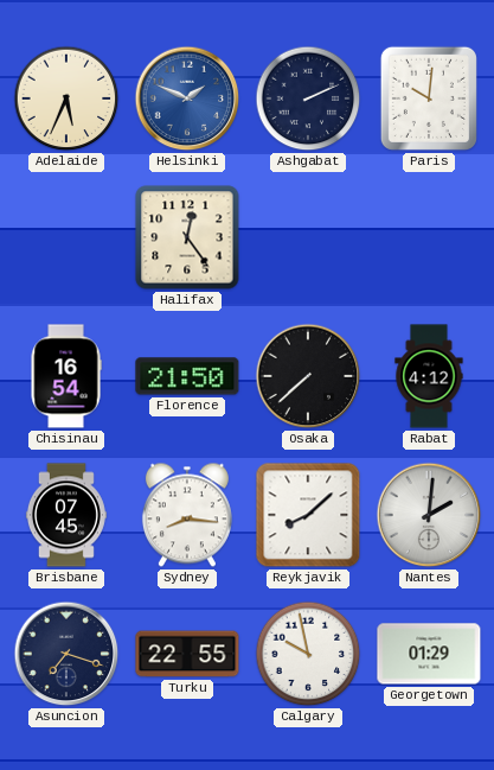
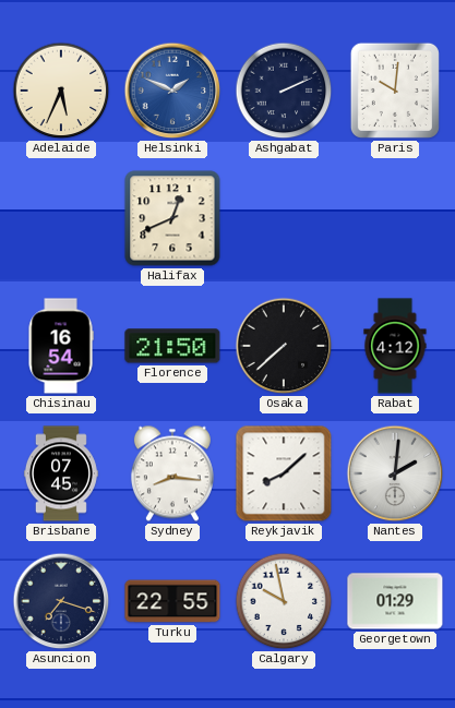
Halifax: 12:24 -> 12:41 (172, 218)
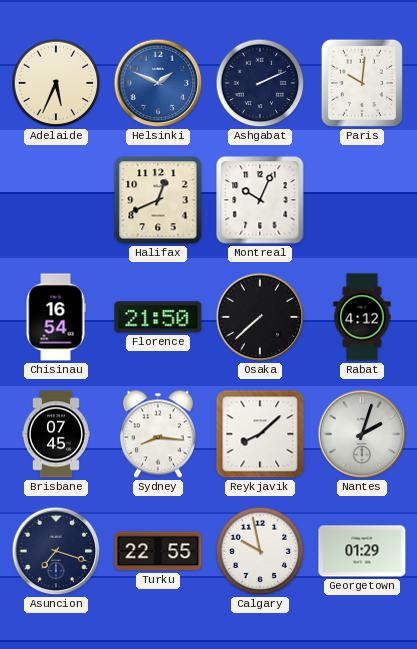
Montreal: none -> 10:04 (260, 200)
Nantes: 2:01 -> 2:03 (362, 434)
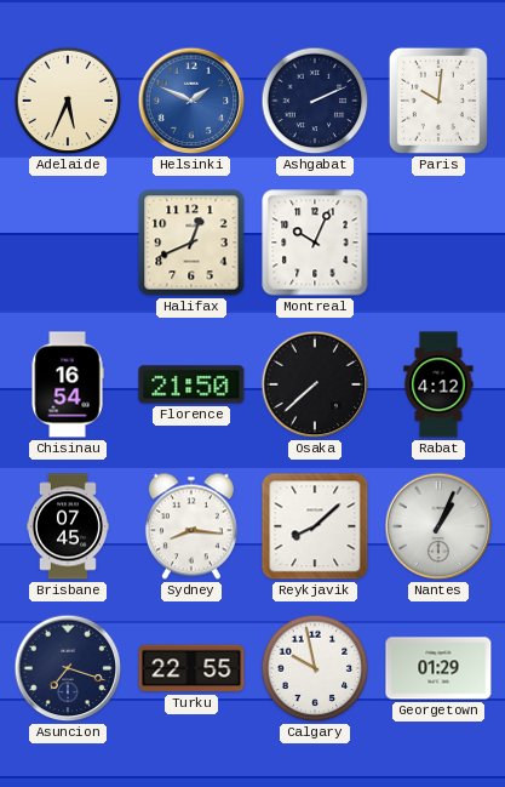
Nantes: 2:03 -> 1:04 (438, 526)
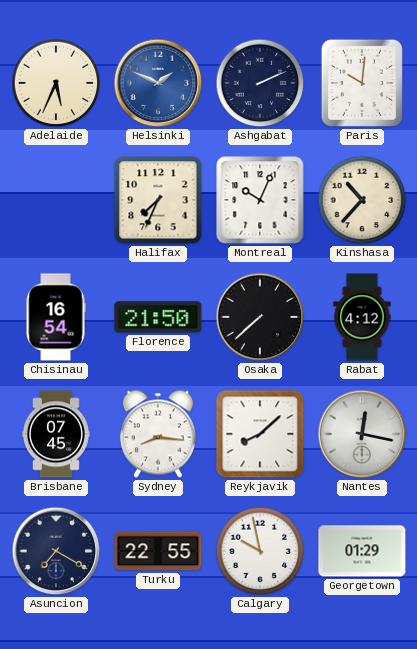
Halifax: 12:41 -> 7:34 (158, 200)
Kinshasa: none -> 10:37 (362, 200)
Nantes: 1:04 -> 12:17 (362, 434)
Asuncion: 7:18 -> 7:20 (56, 551)
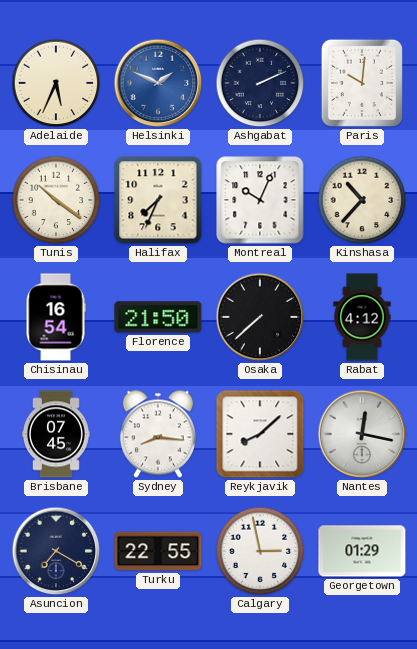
Tunis: none -> 10:21 (56, 200)
Calgary: 9:58 -> 2:58 (260, 551)
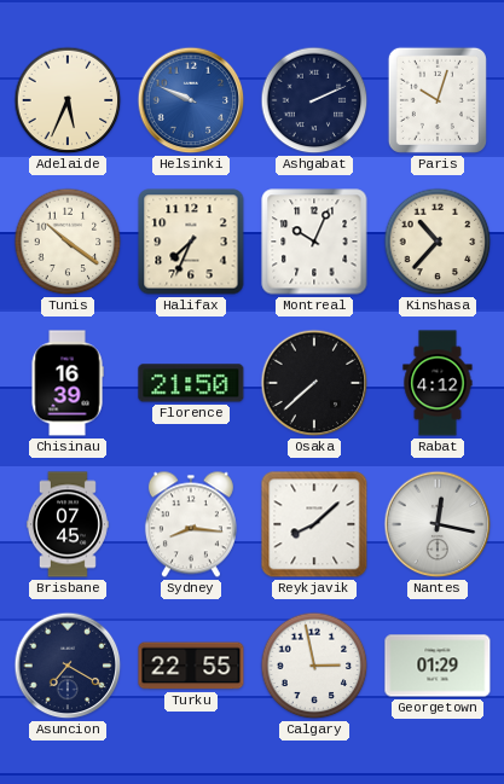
Helsinki: 1:49 -> 9:49 (191, 100)
Paris: 10:01 -> 10:03 (438, 100)
Chisinau: 16:54 -> 16:39 (68, 383)
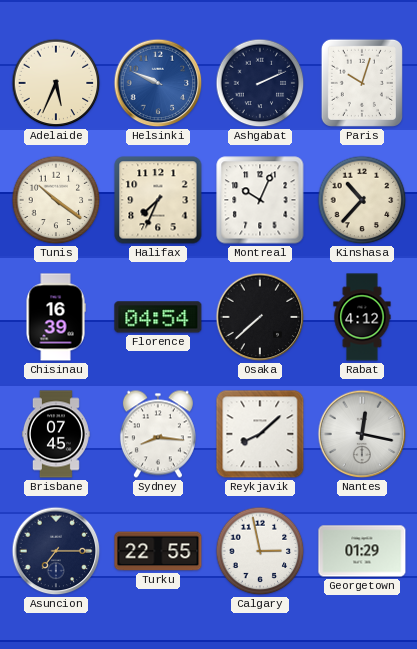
Florence: 21:50 -> 04:54 (158, 317)
Asuncion: 7:20 -> 7:15 (56, 551)
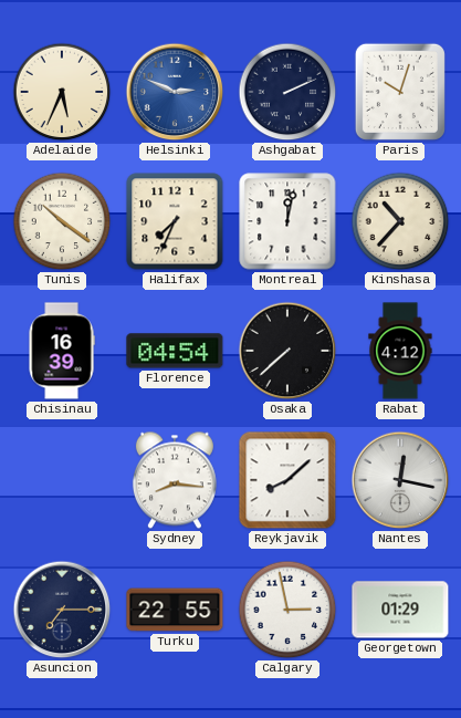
Helsinki: 9:49 -> 2:49 (175, 92)
Montreal: 10:04 -> 12:02 (287, 221)
Brisbane: 07:45 -> none (56, 434)
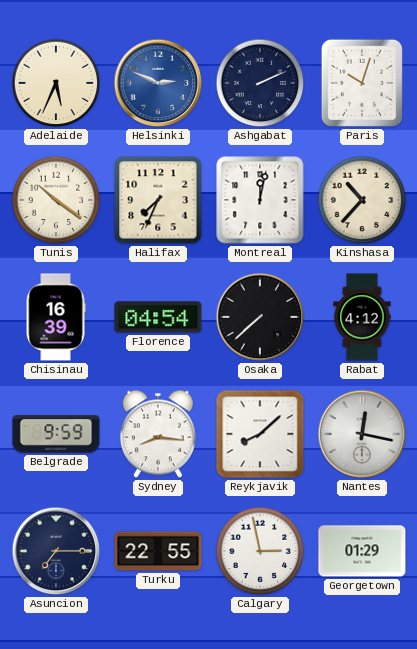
Belgrade: none -> 9:59 (56, 434)
